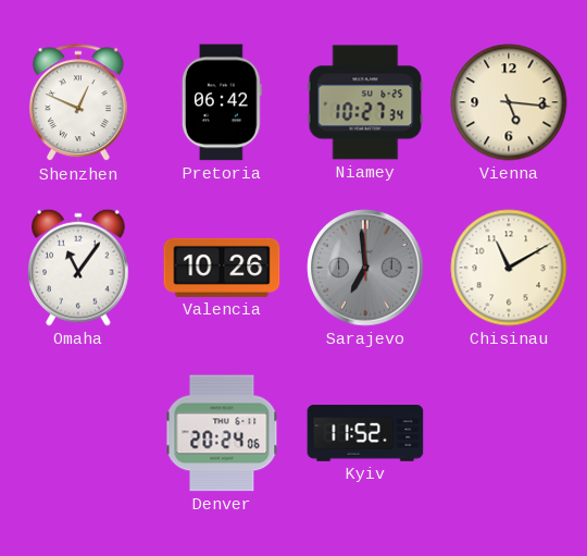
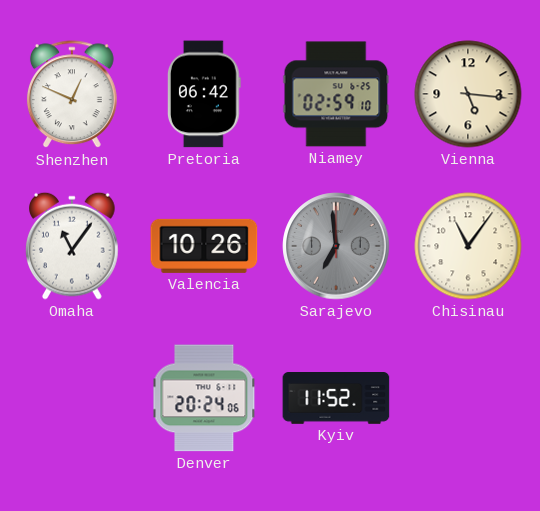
Niamey: 10:27 -> 02:59 (336, 94)
Chisinau: 11:10 -> 11:06 (468, 246)
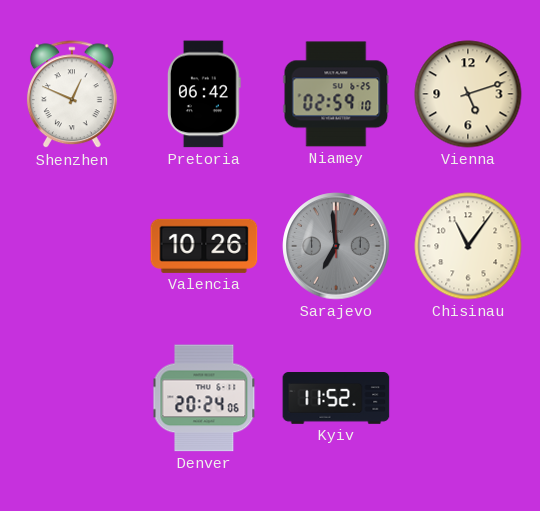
Vienna: 5:16 -> 5:12 (468, 94)
Omaha: 11:06 -> none (72, 246)
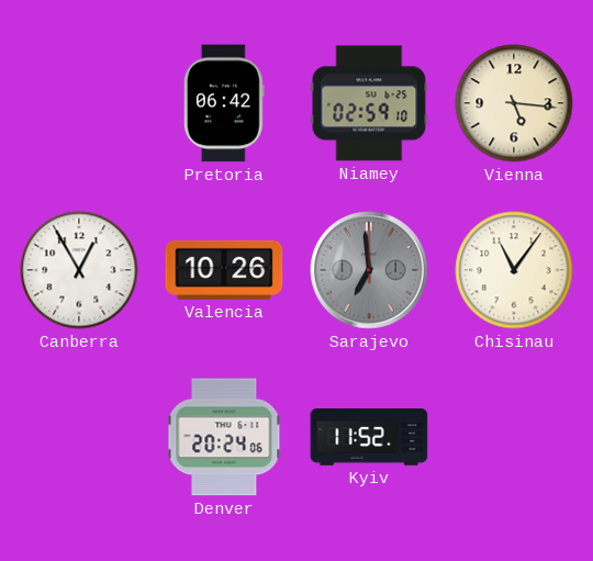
Shenzhen: 12:49 -> none (72, 95)
Vienna: 5:12 -> 5:16 (514, 103)
Canberra: none -> 12:55 (79, 270)
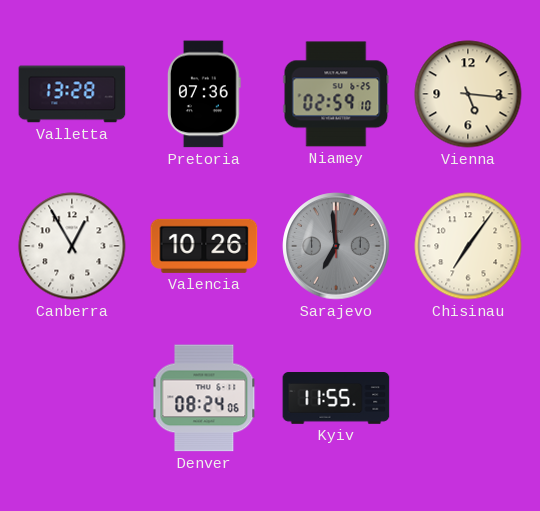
Valletta: none -> 13:28 (72, 94)
Pretoria: 06:42 -> 07:36 (204, 94)
Chisinau: 11:06 -> 7:06 (468, 246)
Denver: 20:24 -> 08:24 (204, 398)
Kyiv: 11:52 -> 11:55 (336, 399)
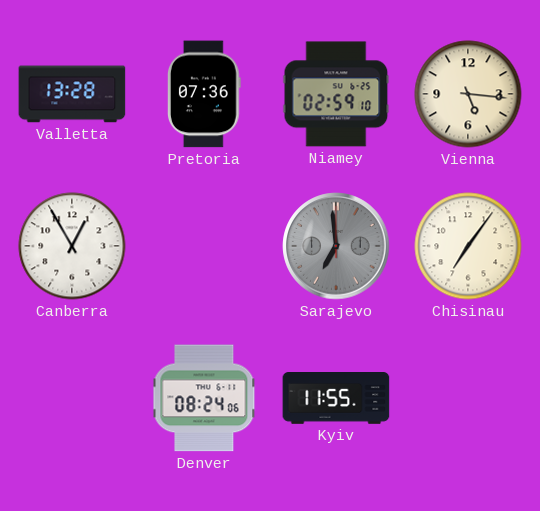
Valencia: 10:26 -> none (204, 246)
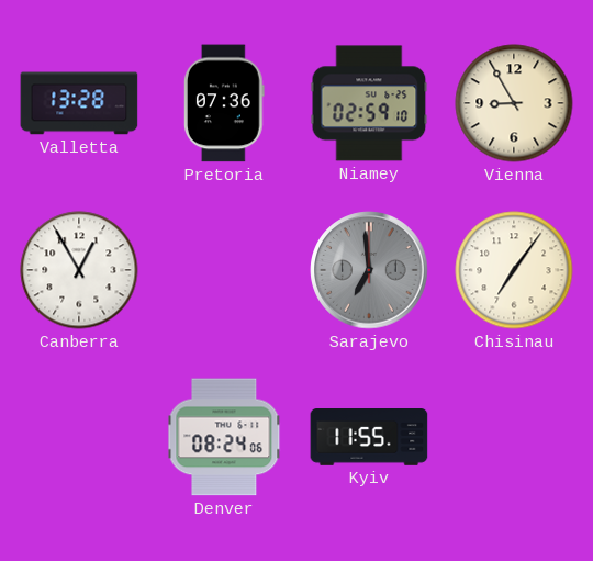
Vienna: 5:16 -> 8:55 (514, 103)
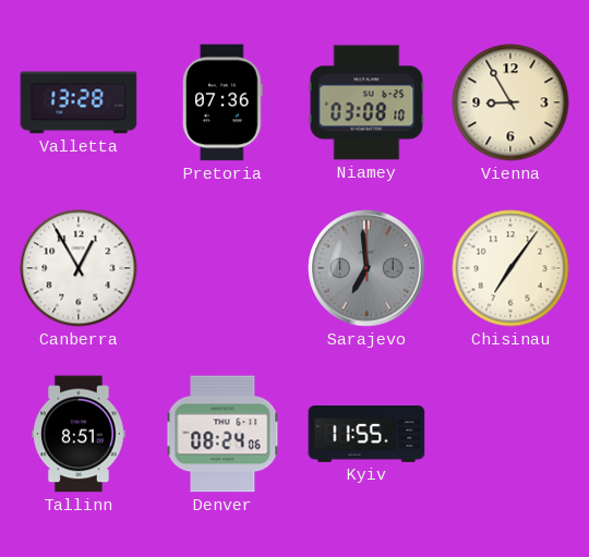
Niamey: 02:59 -> 03:08 (366, 102)
Tallinn: none -> 8:51 (79, 434)
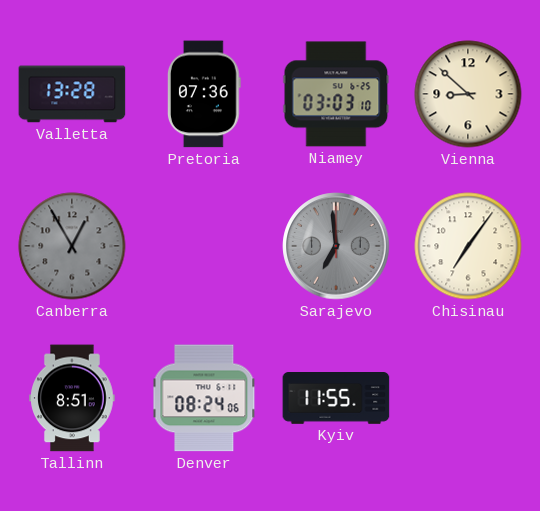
Niamey: 03:08 -> 03:03 (336, 94)
Vienna: 8:55 -> 8:52 (468, 94)
Canberra dial: white -> grey (72, 246)
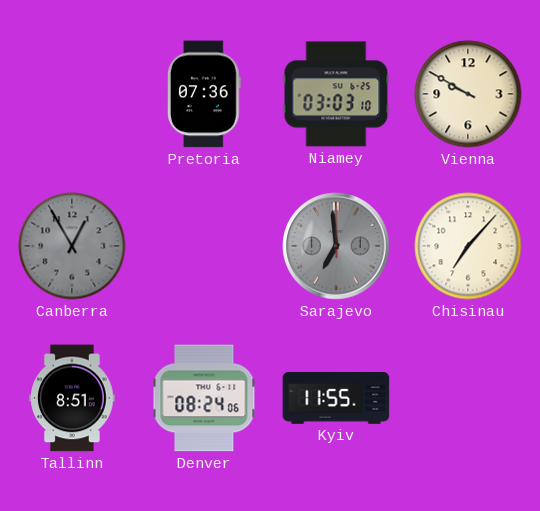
Valletta: 13:28 -> none (72, 94)
Vienna: 8:52 -> 9:50 (468, 94)
Chisinau: 7:06 -> 7:07 (468, 246)
